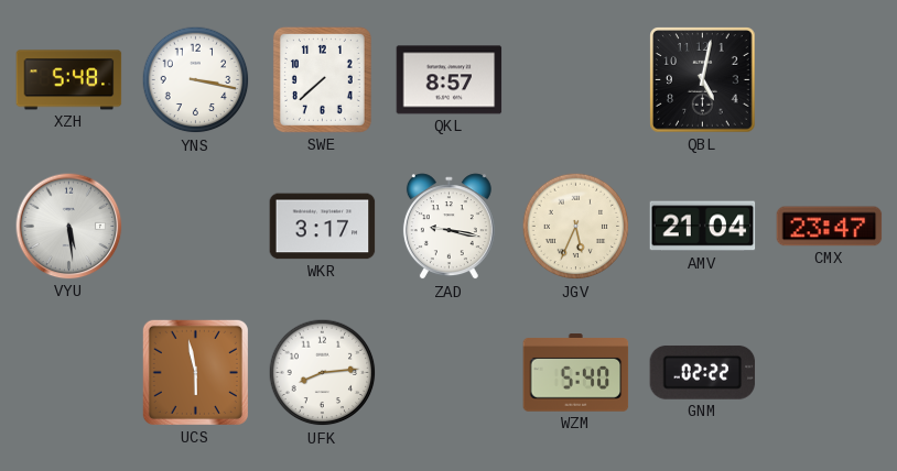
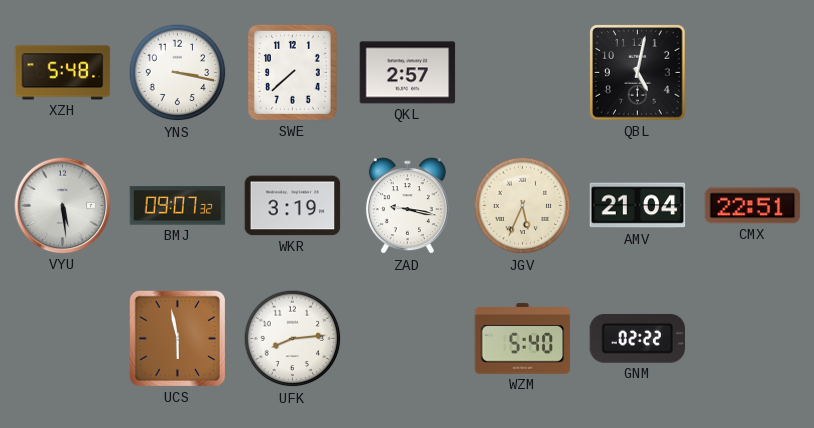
QKL: 8:57 -> 2:57 (408, 73)
BMJ: none -> 09:07 (178, 206)
WKR: 3:17 -> 3:19 (293, 206)
CMX: 23:47 -> 22:51 (753, 206)
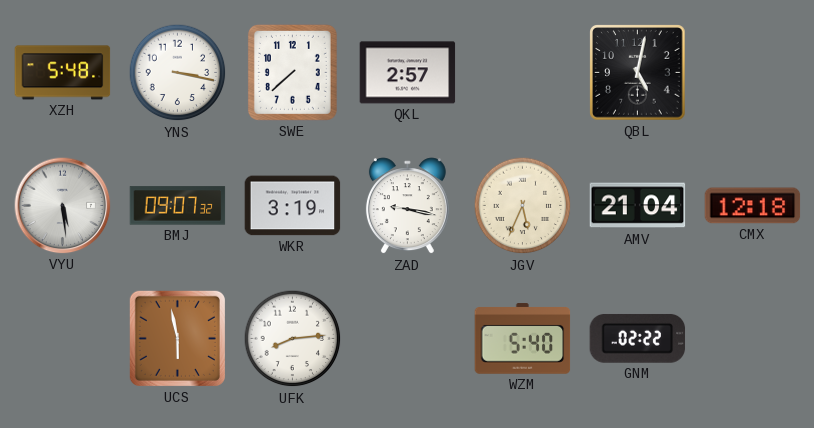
CMX: 22:51 -> 12:18 (753, 206)
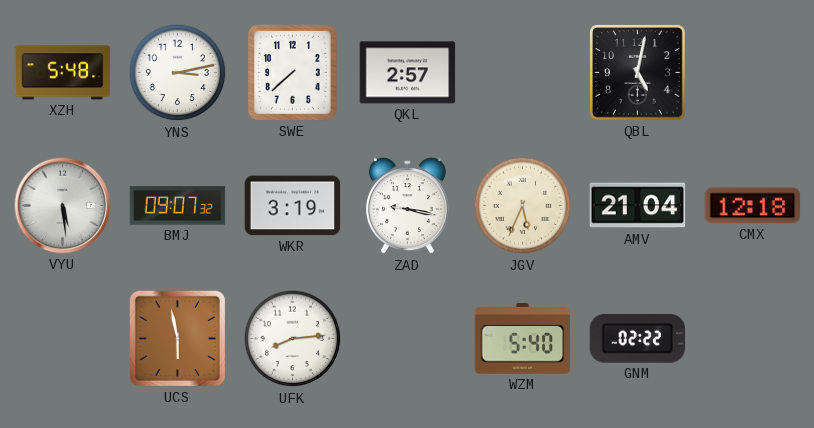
YNS: 3:17 -> 3:13 (178, 73)
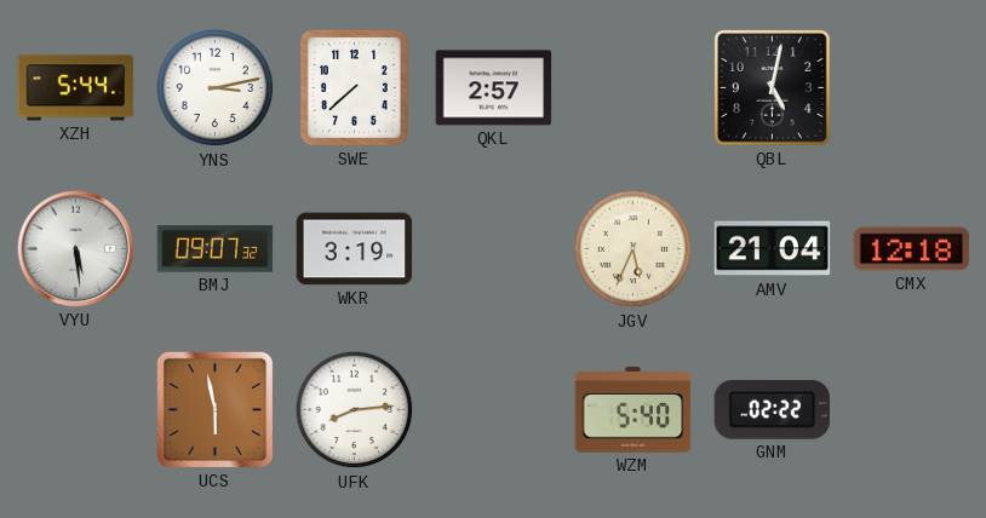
XZH: 5:48 -> 5:44 (76, 88)
ZAD: 9:17 -> none (407, 206)
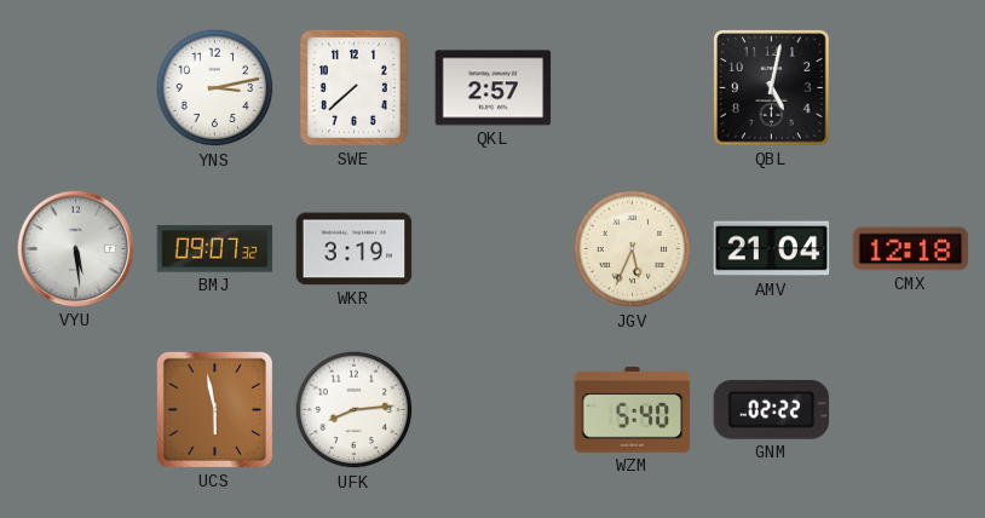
XZH: 5:44 -> none (76, 88)
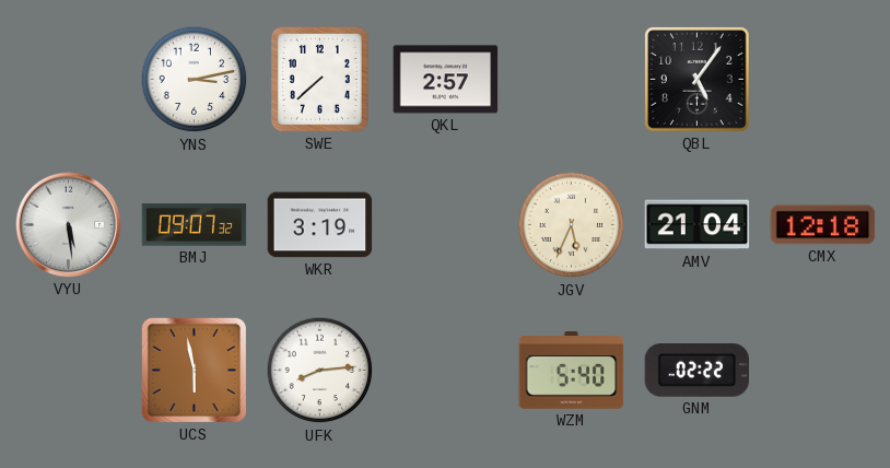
QBL: 5:02 -> 5:06 (698, 80)
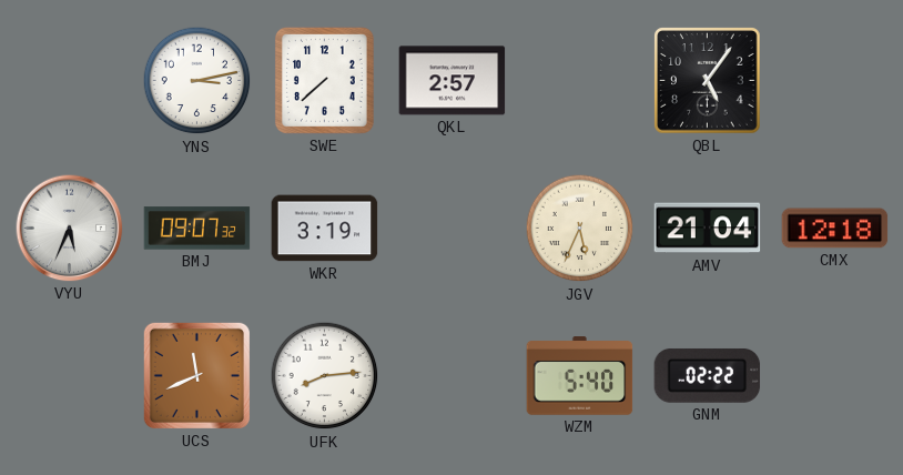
VYU: 5:29 -> 5:34 (70, 229)
UCS: 5:58 -> 11:41 (196, 375)
